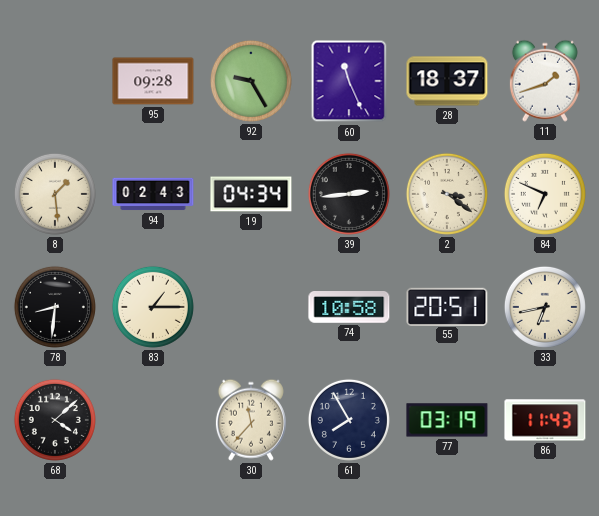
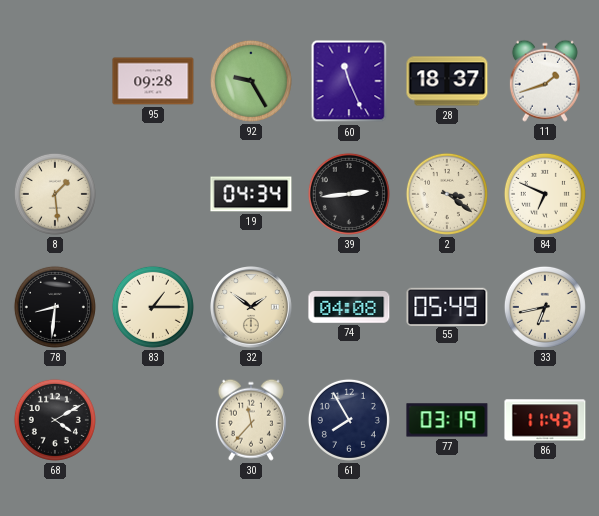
94: 02:43 -> none (153, 194)
32: none -> 1:51 (252, 308)
74: 10:58 -> 04:08 (349, 307)
55: 20:51 -> 05:49 (447, 306)
68: 4:08 -> 4:10 (55, 420)
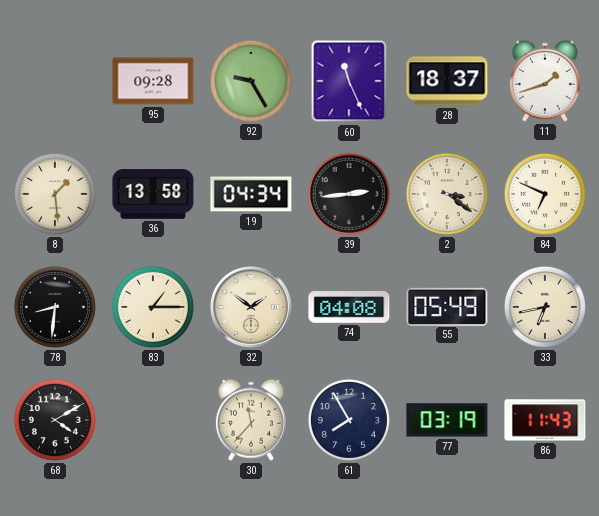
36: none -> 13:58 (153, 194)
